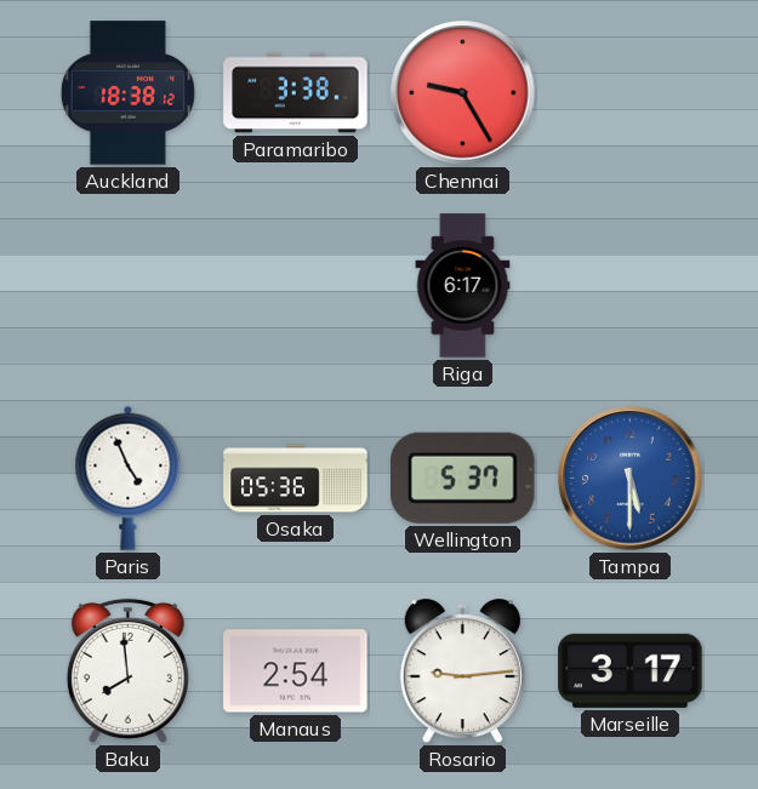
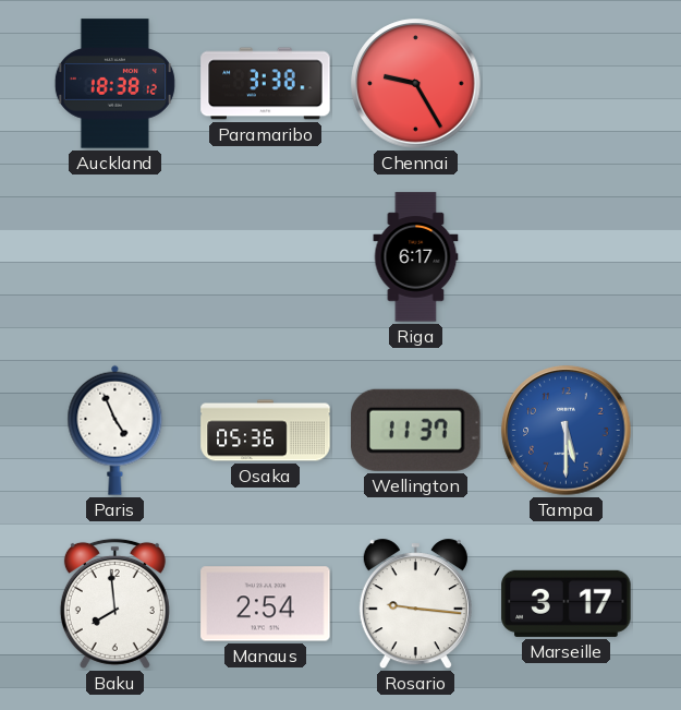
Wellington: 5:37 -> 11:37 (416, 430)
Rosario: 9:14 -> 9:16 (415, 604)
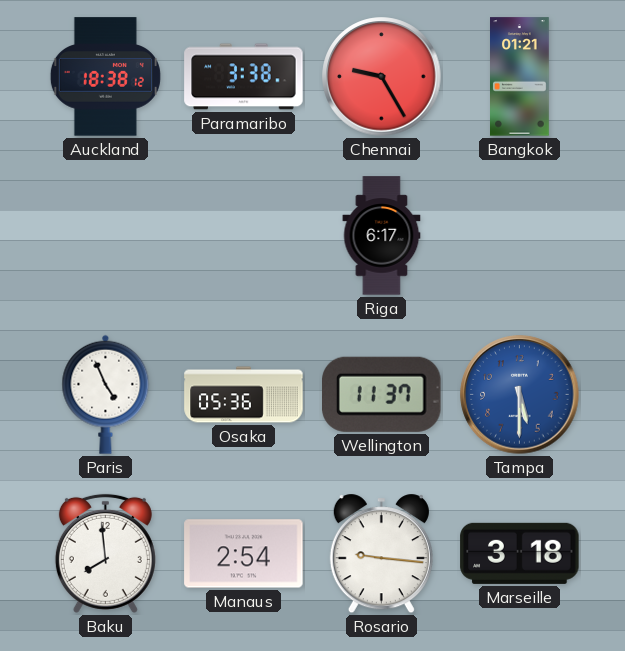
Bangkok: none -> 01:21 (520, 77)
Marseille: 3:17 -> 3:18 (520, 553)
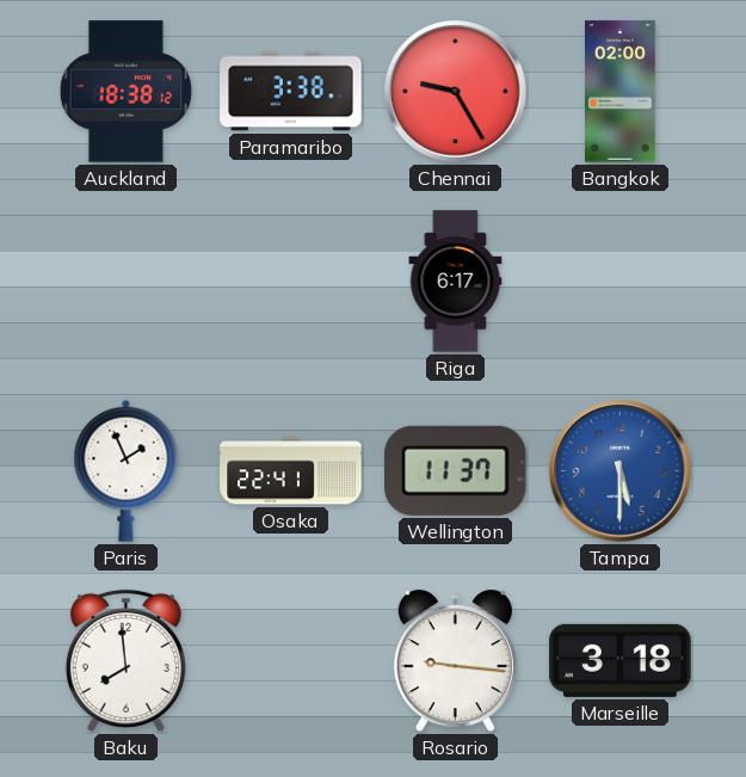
Bangkok: 01:21 -> 02:00 (621, 92)
Paris: 4:56 -> 1:56 (127, 470)
Osaka: 05:36 -> 22:41 (291, 471)
Manaus: 2:54 -> none (244, 554)
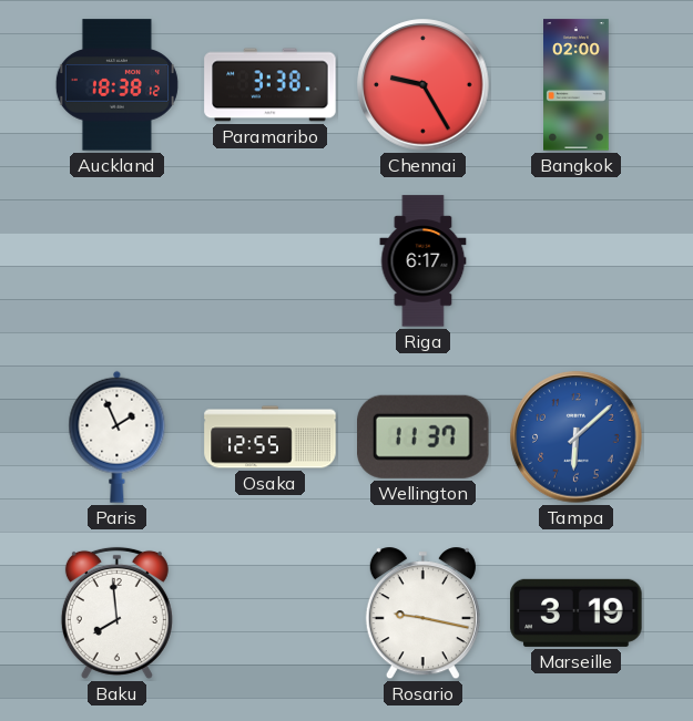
Osaka: 22:41 -> 12:55 (271, 437)
Tampa: 5:30 -> 6:08 (577, 437)
Rosario: 9:16 -> 9:17 (422, 614)
Marseille: 3:18 -> 3:19 (577, 612)
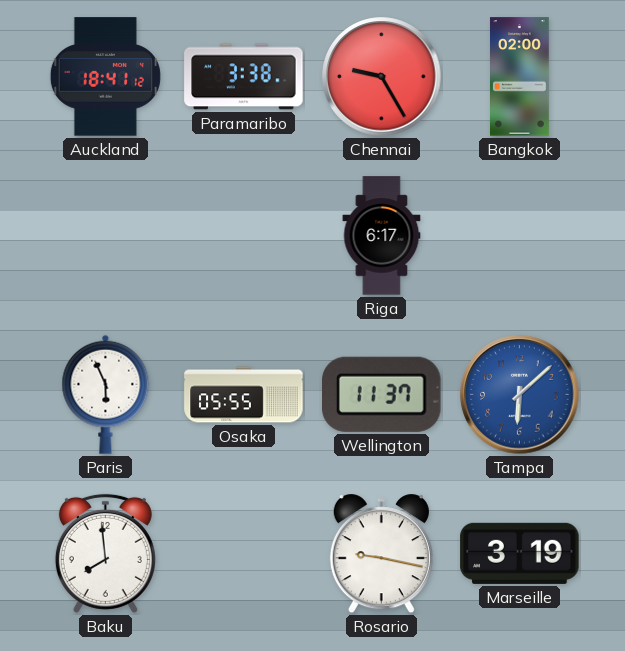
Auckland: 18:38 -> 18:41 (105, 77)
Paris: 1:56 -> 5:56 (106, 394)
Osaka: 12:55 -> 05:55 (244, 395)
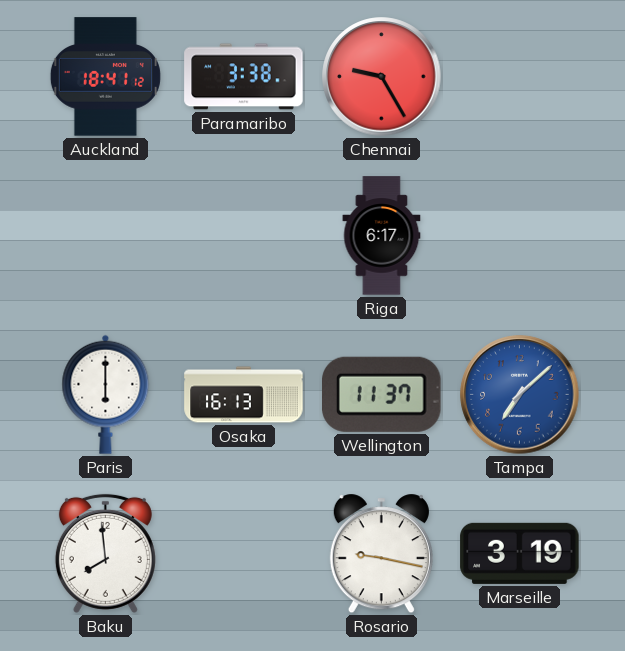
Bangkok: 02:00 -> none (520, 77)
Paris: 5:56 -> 6:00 (106, 394)
Osaka: 05:55 -> 16:13 (244, 395)
Tampa: 6:08 -> 7:08 (520, 395)
